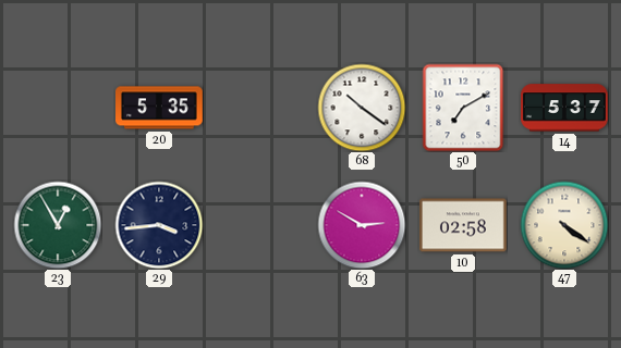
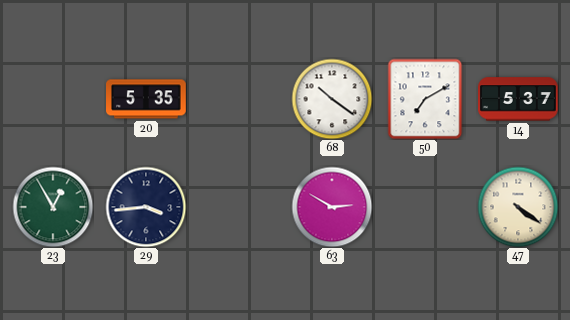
10: 02:58 -> none (464, 225)
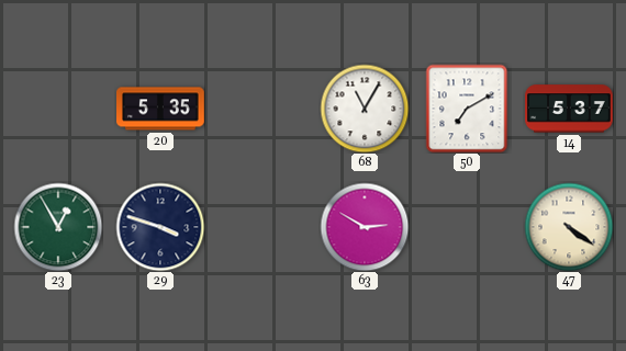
68: 10:21 -> 11:05 (365, 109)
29: 3:44 -> 3:48 (160, 227)
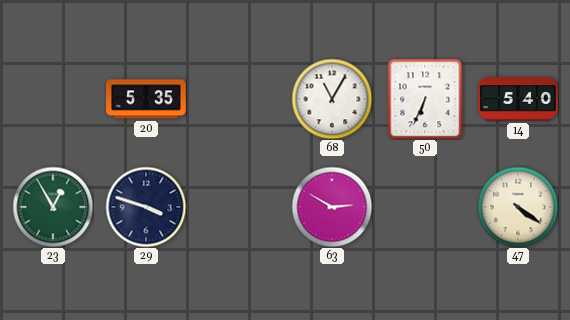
50: 7:10 -> 6:34 (425, 99)
14: 5:37 -> 5:40 (519, 99)
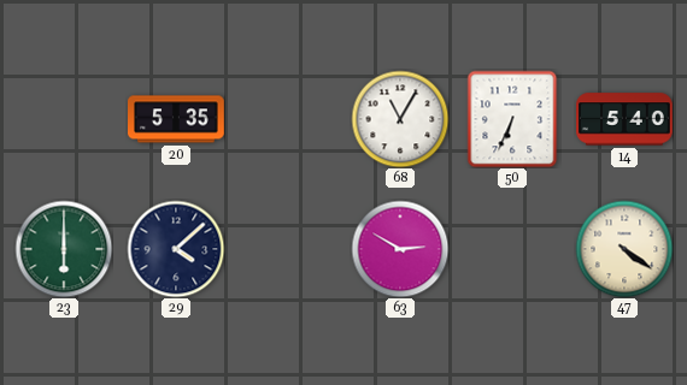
23: 12:55 -> 6:00 (64, 249)
29: 3:48 -> 4:08 (176, 249)
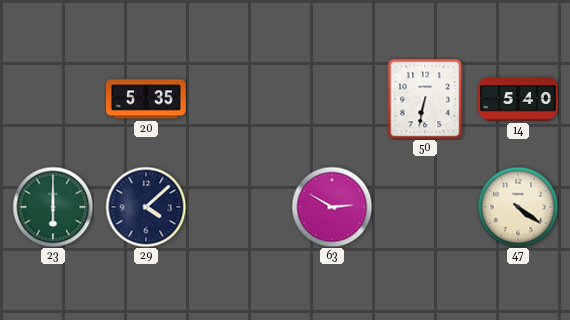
68: 11:05 -> none (400, 119)
50: 6:34 -> 6:32 (425, 99)
